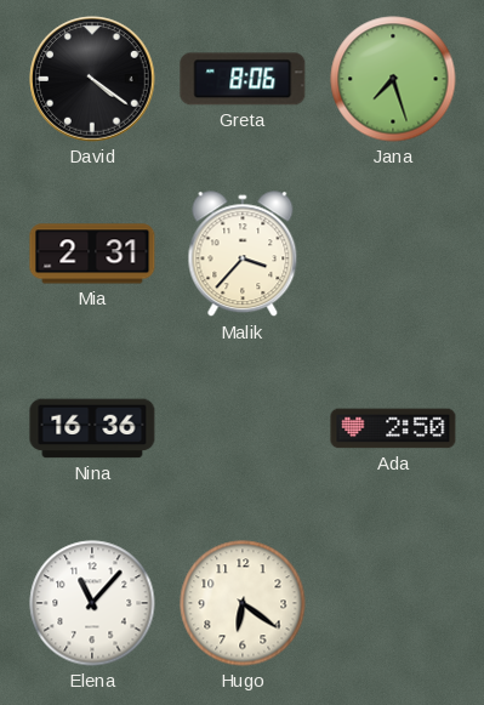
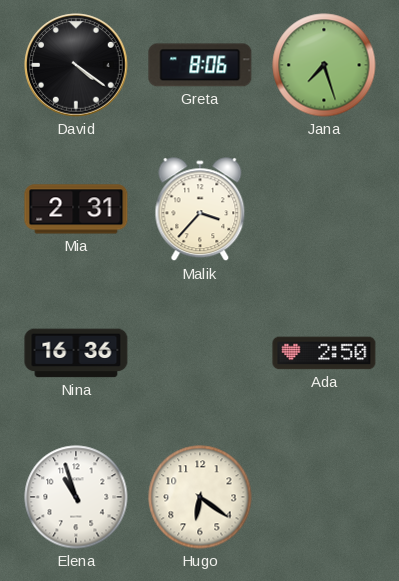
Elena: 11:07 -> 10:57 (76, 497)
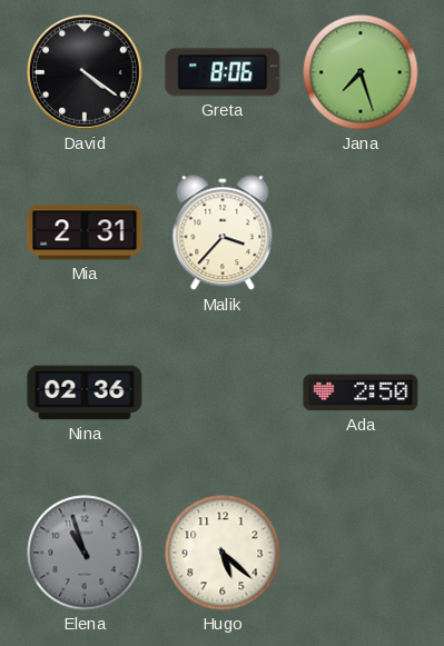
Nina: 16:36 -> 02:36 (85, 392)
Elena dial: white -> grey (85, 553)
Hugo: 6:21 -> 5:22 (223, 553)
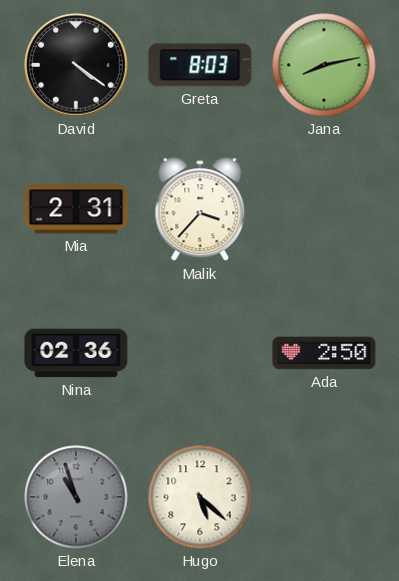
Greta: 8:06 -> 8:03 (200, 65)
Jana: 7:27 -> 8:13 (324, 65)
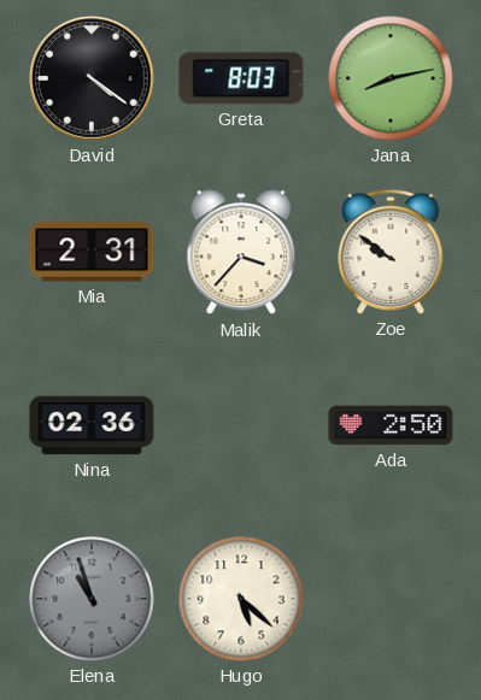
Zoe: none -> 9:51 (391, 252)
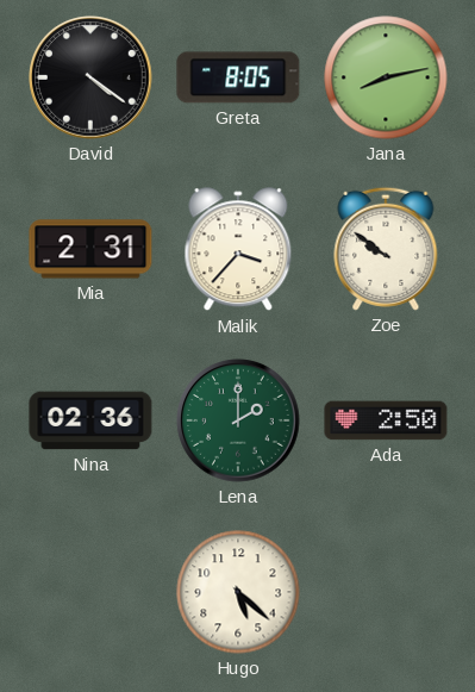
Greta: 8:03 -> 8:05 (238, 77)
Lena: none -> 2:00 (238, 420)
Elena: 10:57 -> none (92, 599)
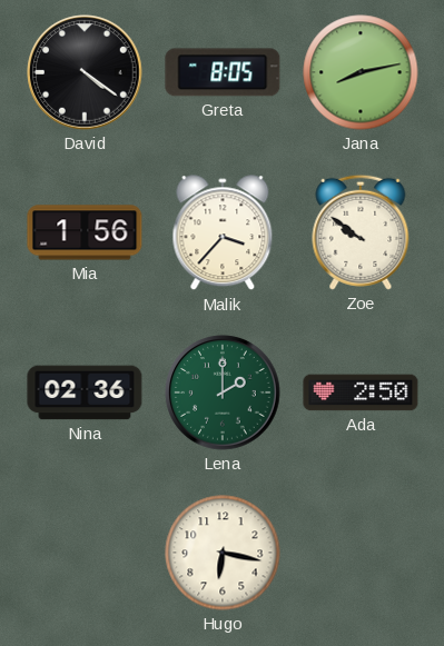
Mia: 2:31 -> 1:56 (85, 232)
Hugo: 5:22 -> 6:17 (223, 553)
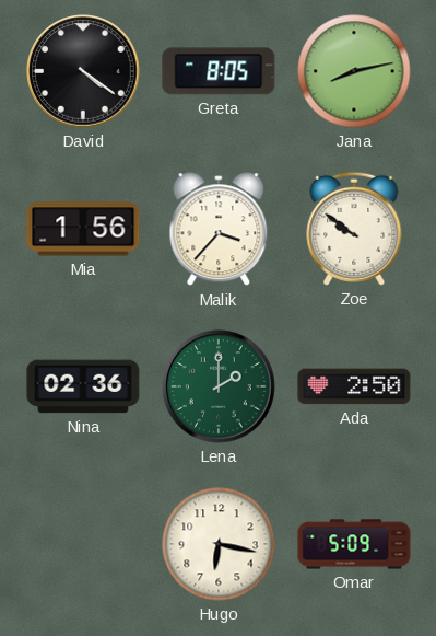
Omar: none -> 5:09 (354, 544)
